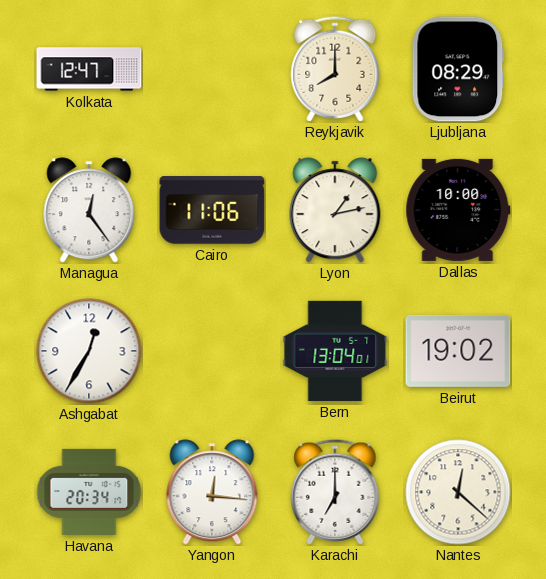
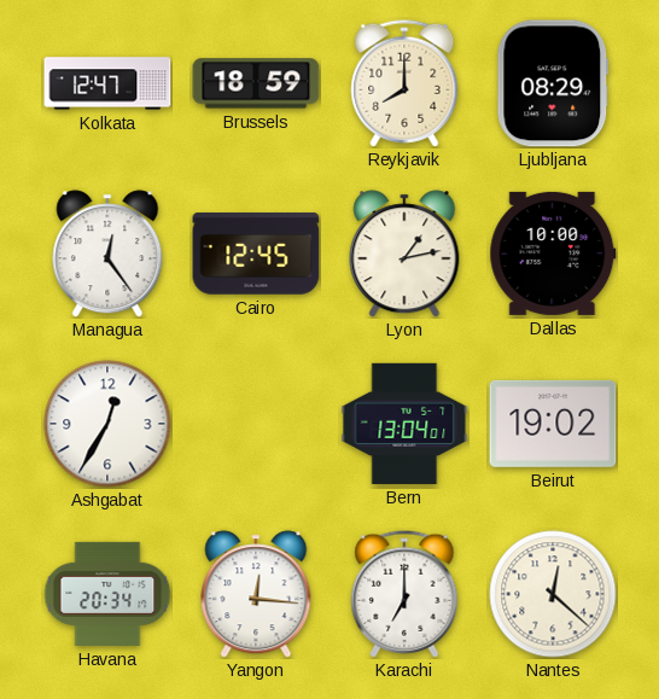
Brussels: none -> 18:59 (256, 83)
Cairo: 11:06 -> 12:45 (256, 254)
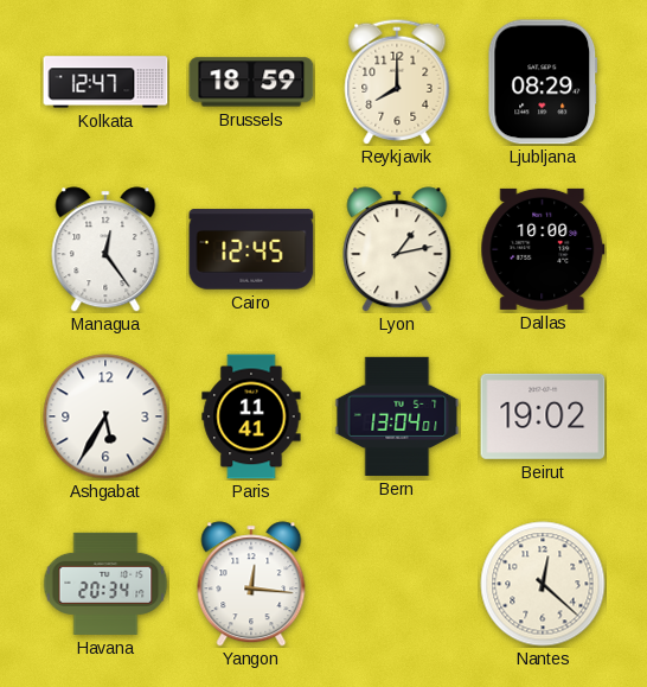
Ashgabat: 12:35 -> 5:35 (105, 416)
Paris: none -> 11:41 (251, 416)
Karachi: 7:00 -> none (404, 594)
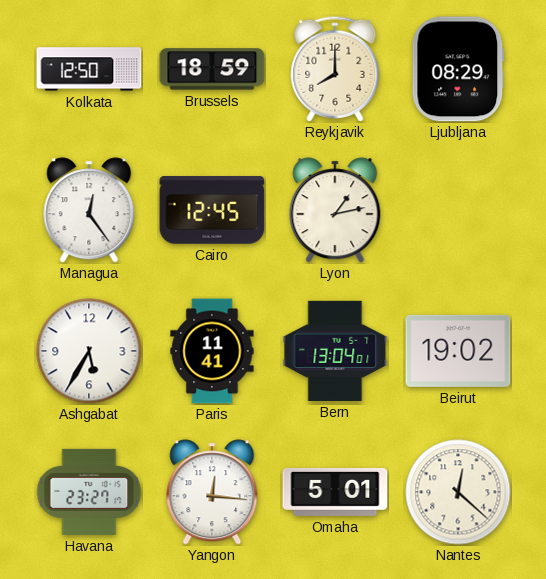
Kolkata: 12:47 -> 12:50 (89, 69)
Dallas: 10:00 -> none (543, 249)
Havana: 20:34 -> 23:27 (89, 492)
Omaha: none -> 5:01 (335, 493)
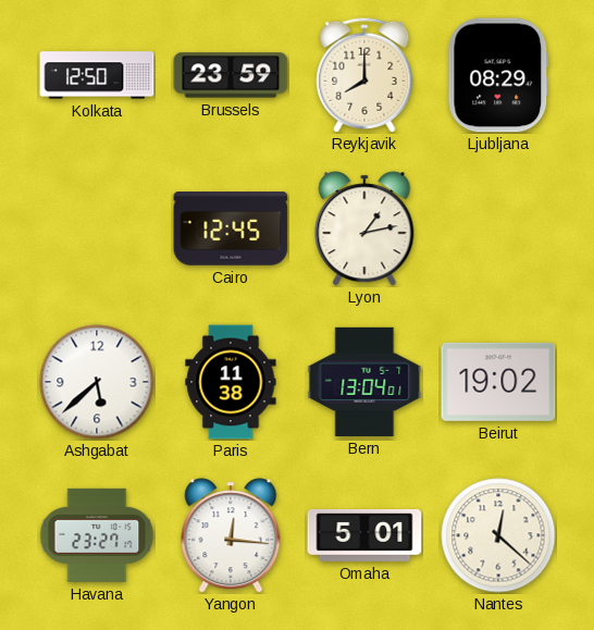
Brussels: 18:59 -> 23:59 (231, 75)
Managua: 12:24 -> none (89, 210)
Ashgabat: 5:35 -> 5:38 (97, 382)
Paris: 11:41 -> 11:38 (231, 382)
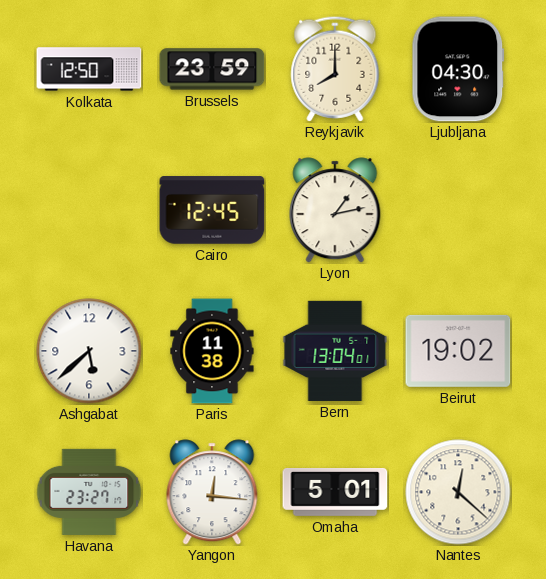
Ljubljana: 08:29 -> 04:30 (458, 69)
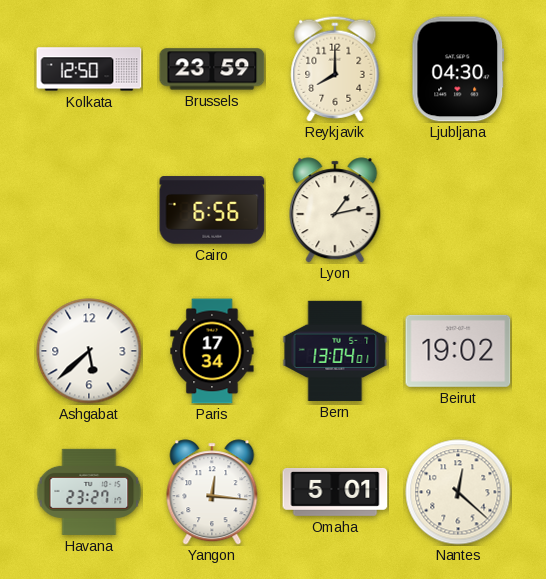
Cairo: 12:45 -> 6:56 (212, 210)
Paris: 11:38 -> 17:34 (212, 351)
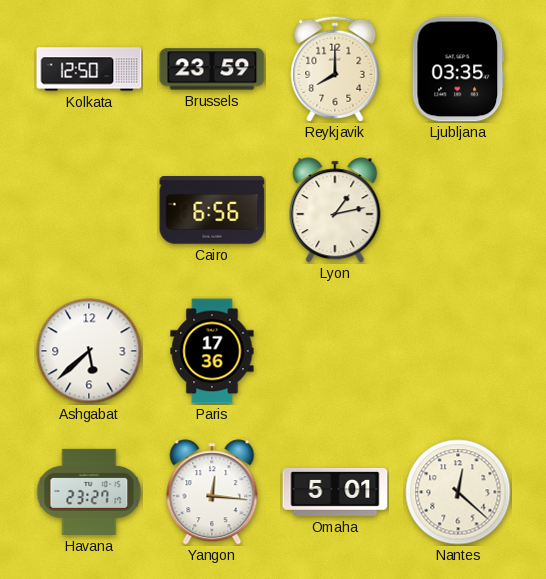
Ljubljana: 04:30 -> 03:35 (458, 69)
Paris: 17:34 -> 17:36 (212, 351)
Bern: 13:04 -> none (335, 351)
Beirut: 19:02 -> none (458, 351)
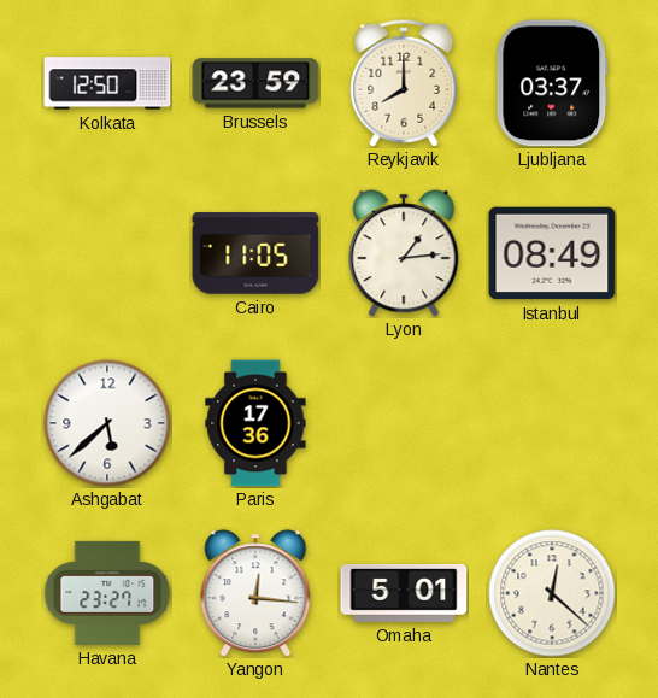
Ljubljana: 03:35 -> 03:37 (552, 83)
Cairo: 6:56 -> 11:05 (255, 253)
Lyon: 1:13 -> 1:14 (404, 253)
Istanbul: none -> 08:49 (552, 253)
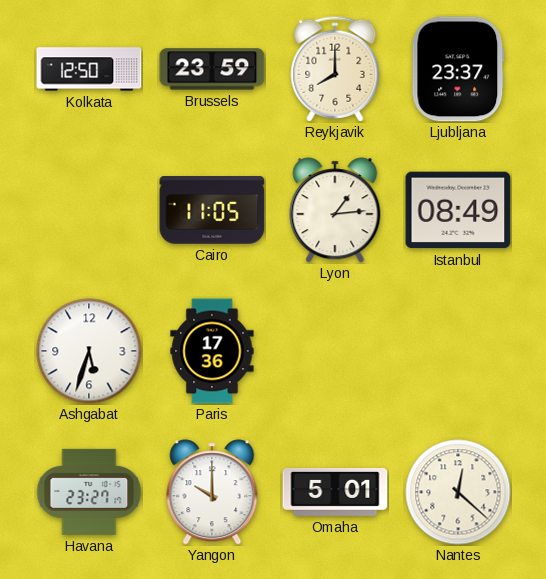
Ljubljana: 03:37 -> 23:37 (458, 69)
Ashgabat: 5:38 -> 5:33 (89, 351)
Yangon: 12:16 -> 10:00 (212, 492)
